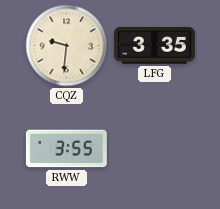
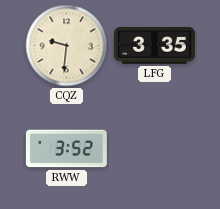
RWW: 3:55 -> 3:52 (66, 149)
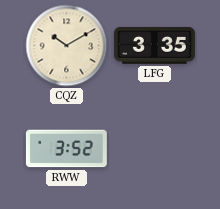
CQZ: 9:31 -> 10:10 (67, 46)
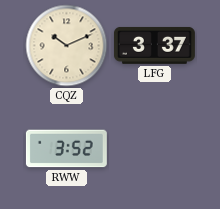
CQZ: 10:10 -> 10:11 (67, 46)
LFG: 3:35 -> 3:37 (154, 46)
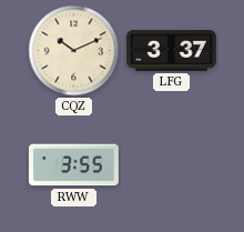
RWW: 3:52 -> 3:55 (73, 165)
